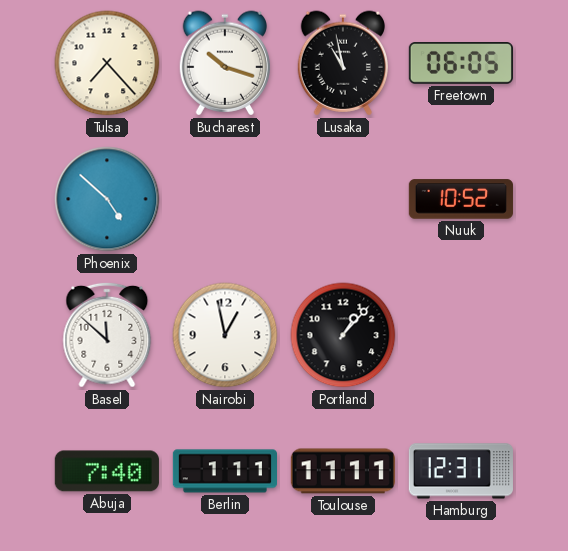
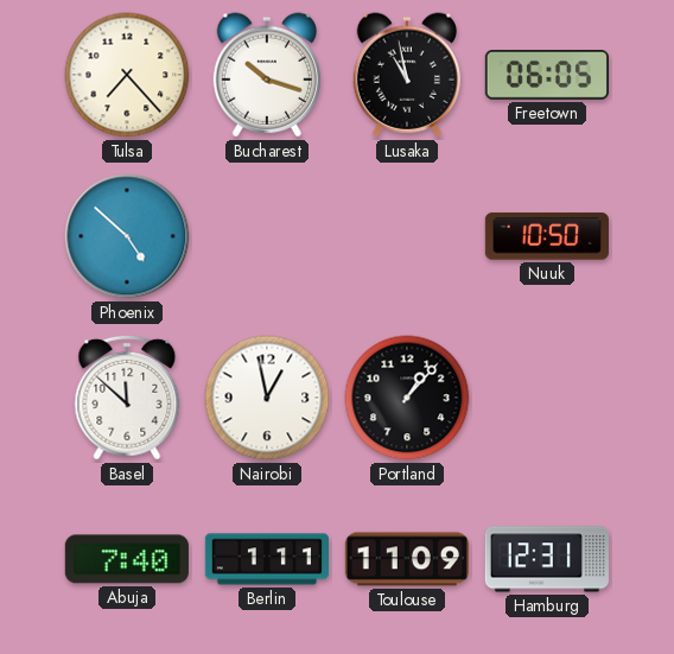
Nuuk: 10:52 -> 10:50 (547, 236)
Toulouse: 11:11 -> 11:09 (407, 559)
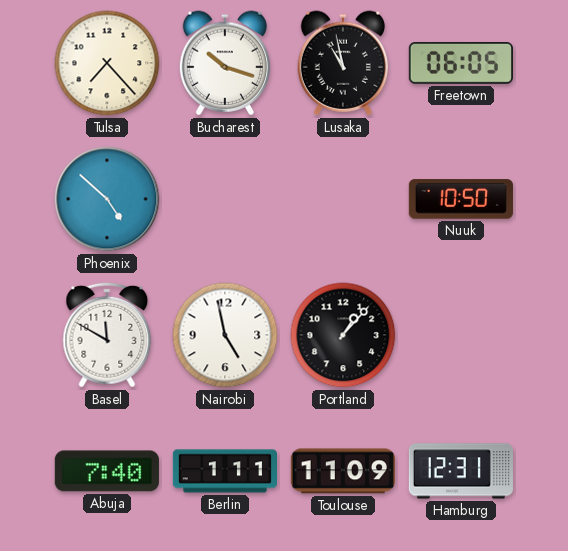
Basel: 11:52 -> 11:50 (107, 335)
Nairobi: 12:58 -> 4:58 (225, 335)
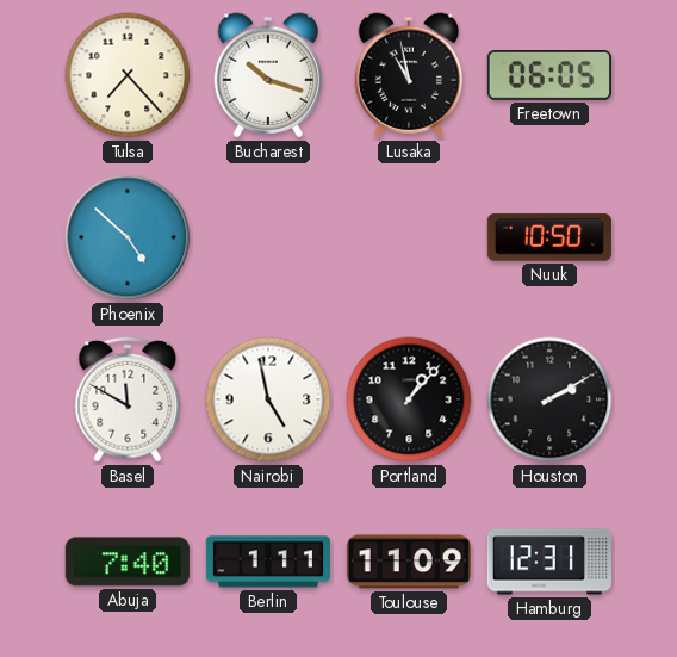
Houston: none -> 2:10 (549, 399)
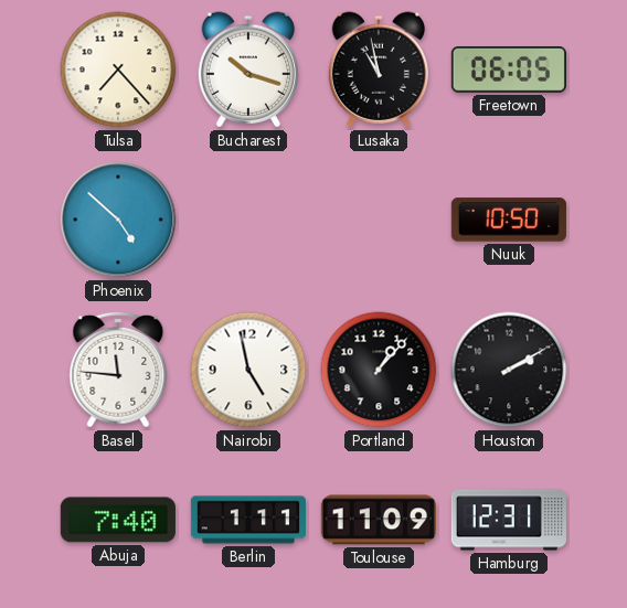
Basel: 11:50 -> 11:46 (118, 370)
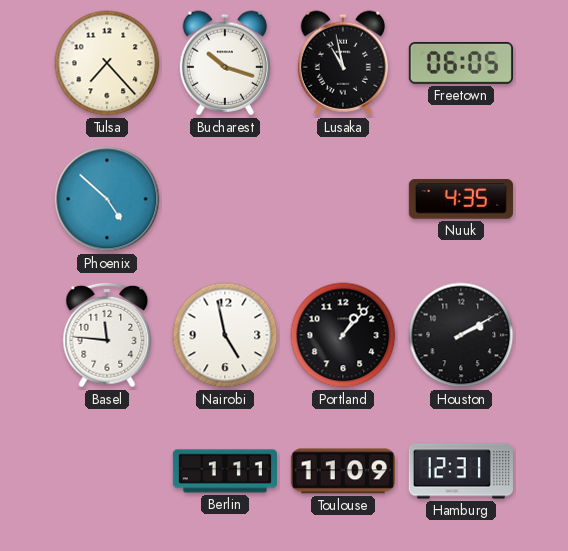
Nuuk: 10:50 -> 4:35 (461, 199)
Abuja: 7:40 -> none (118, 520)
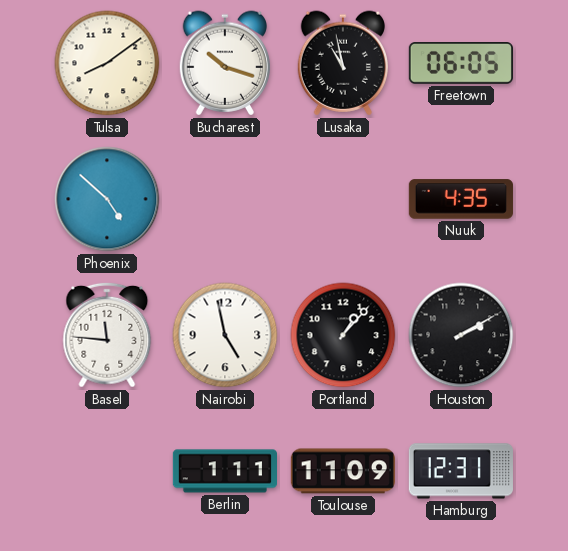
Tulsa: 7:23 -> 8:09 (107, 63)
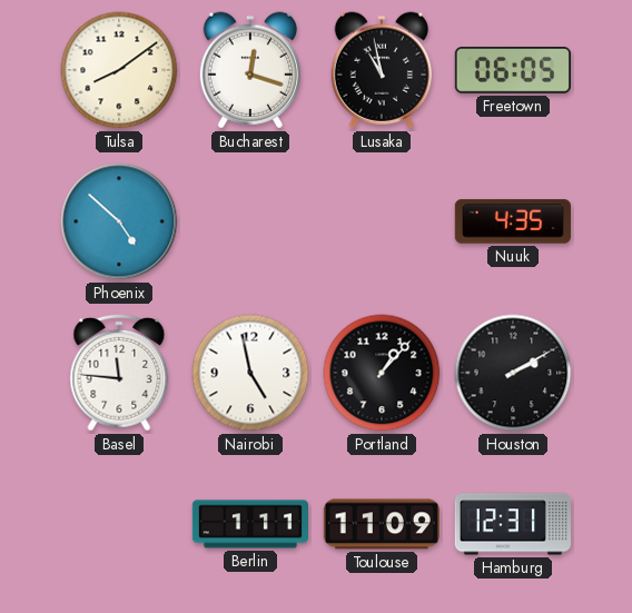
Bucharest: 10:18 -> 12:18 (249, 70)
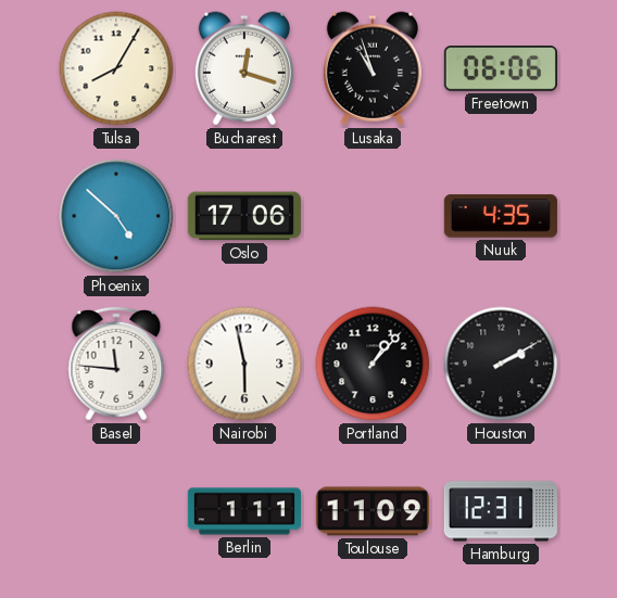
Tulsa: 8:09 -> 8:05 (116, 68)
Lusaka: 10:58 -> 10:57 (372, 68)
Freetown: 06:05 -> 06:06 (501, 69)
Oslo: none -> 17:06 (244, 216)
Nairobi: 4:58 -> 5:58 (244, 364)
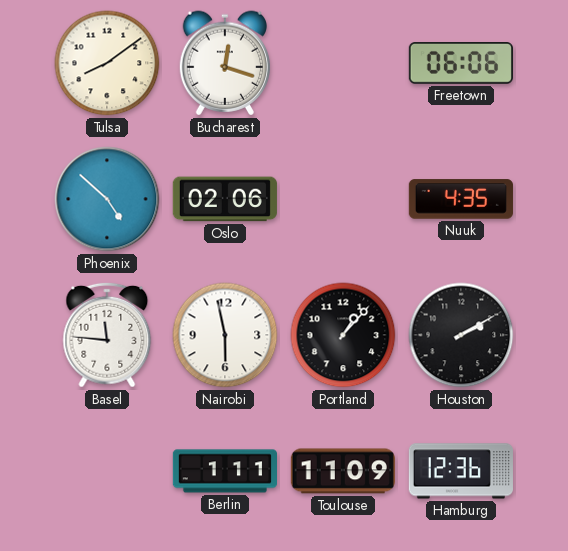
Tulsa: 8:05 -> 8:09 (107, 63)
Lusaka: 10:57 -> none (372, 68)
Oslo: 17:06 -> 02:06 (225, 199)
Hamburg: 12:31 -> 12:36 (461, 471)
